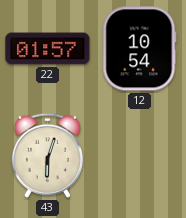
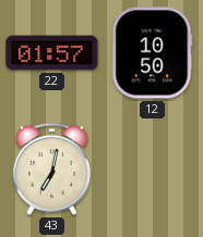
12: 10:54 -> 10:50 (153, 53)
43: 6:03 -> 7:02 (51, 169)
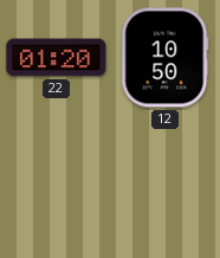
22: 01:57 -> 01:20 (57, 58)
43: 7:02 -> none (51, 169)
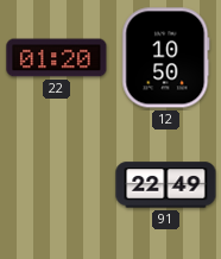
91: none -> 22:49 (166, 185)
